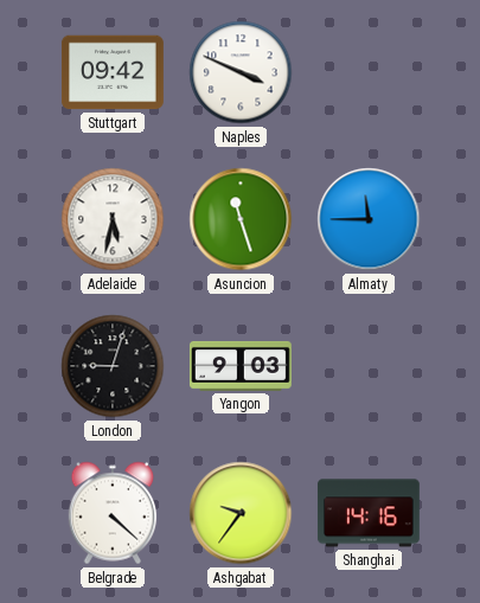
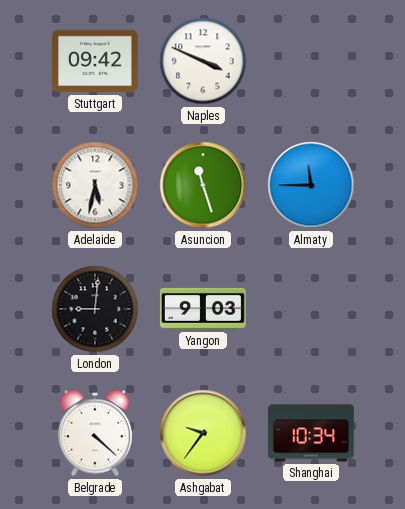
London: 9:03 -> 9:01 (95, 309)
Shanghai: 14:16 -> 10:34 (311, 433)
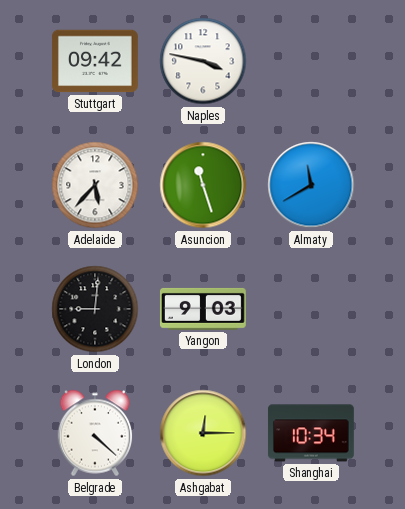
Naples: 3:49 -> 3:47 (203, 61)
Adelaide: 5:32 -> 5:37 (95, 185)
Almaty: 11:45 -> 11:40 (311, 185)
Ashgabat: 9:36 -> 12:15 (203, 433)
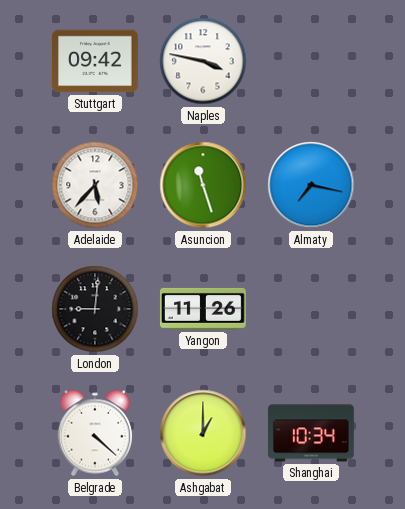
Almaty: 11:40 -> 7:17 (311, 185)
Yangon: 9:03 -> 11:26 (203, 309)
Ashgabat: 12:15 -> 1:00 (203, 433)
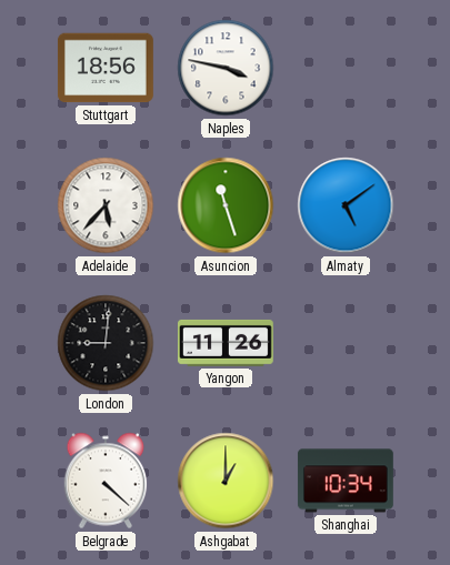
Stuttgart: 09:42 -> 18:56 (106, 68)
Almaty: 7:17 -> 5:09 (346, 205)
